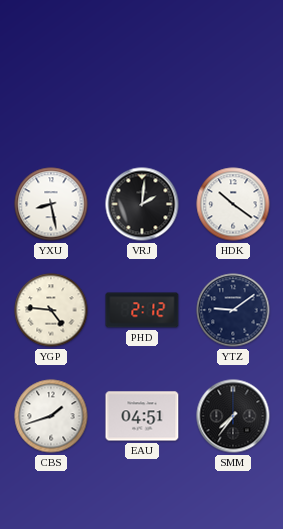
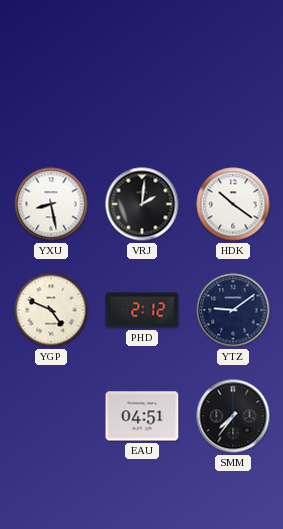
YGP: 4:46 -> 4:49 (51, 310)
CBS: 1:42 -> none (51, 416)
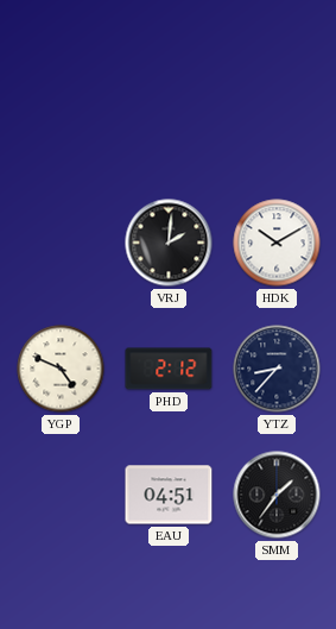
YXU: 8:28 -> none (51, 204)
HDK: 10:21 -> 10:10 (277, 243)
YTZ: 9:09 -> 8:37 (277, 369)
SMM: 7:36 -> 1:36 (277, 495)
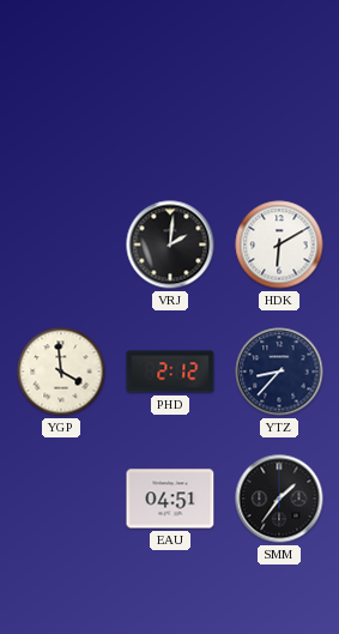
HDK: 10:10 -> 6:10 (279, 244)
YGP: 4:49 -> 3:59 (61, 372)
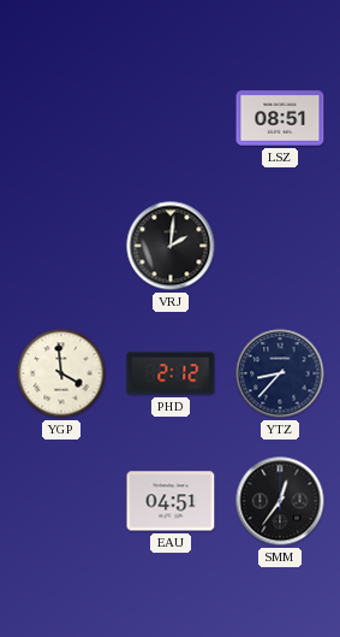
LSZ: none -> 08:51 (280, 118)
HDK: 6:10 -> none (279, 244)
SMM: 1:36 -> 12:36 (280, 501)
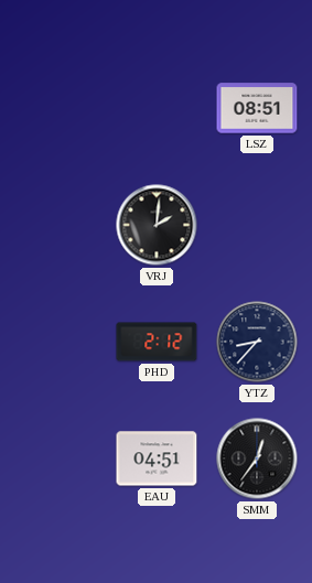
YGP: 3:59 -> none (61, 373)
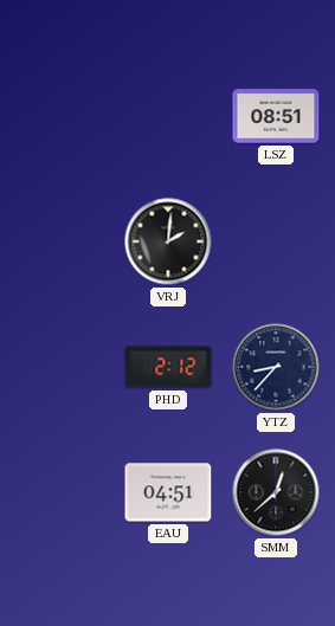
SMM: 12:36 -> 12:38 (276, 492)
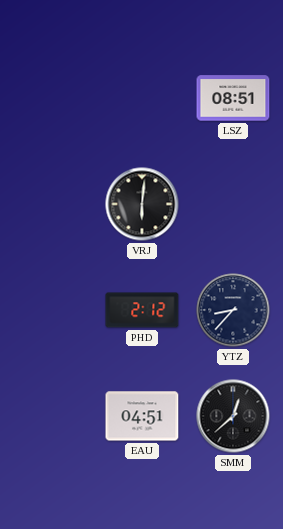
VRJ: 2:01 -> 6:01 (142, 204)
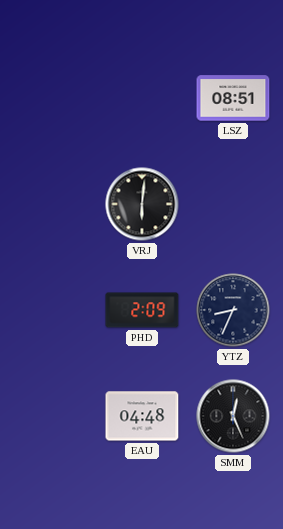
PHD: 2:12 -> 2:09 (142, 310)
YTZ: 8:37 -> 8:34 (233, 310)
EAU: 04:51 -> 04:48 (142, 416)
SMM: 12:38 -> 12:26 (233, 416)
